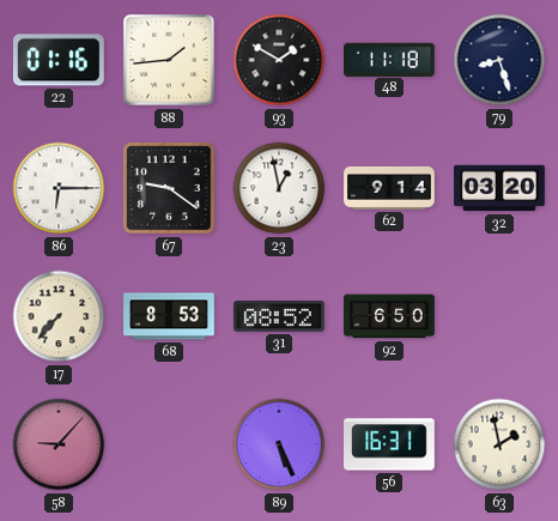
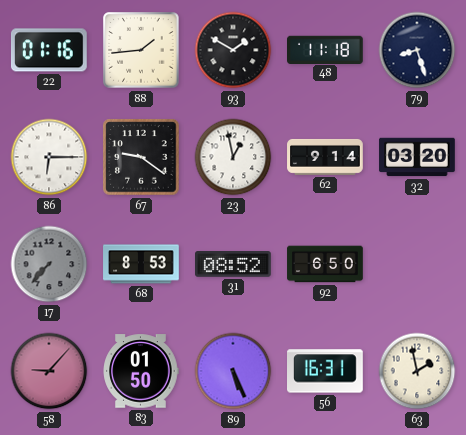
17 dial: cream -> grey (49, 264)
83: none -> 01:50 (141, 371)
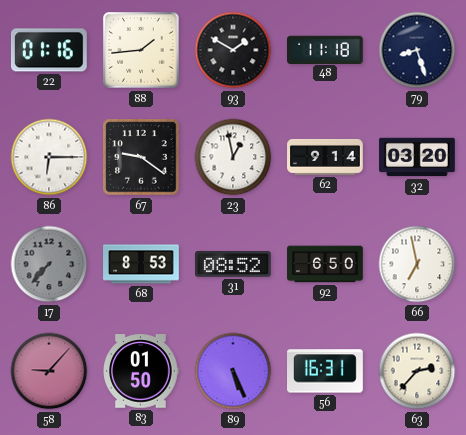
66: none -> 6:58 (417, 264)
63: 1:58 -> 2:37 (417, 371)
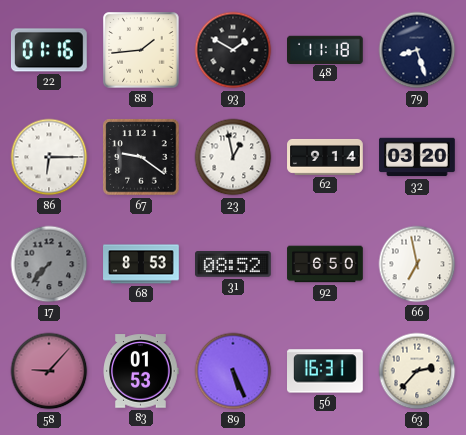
83: 01:50 -> 01:53 (141, 371)
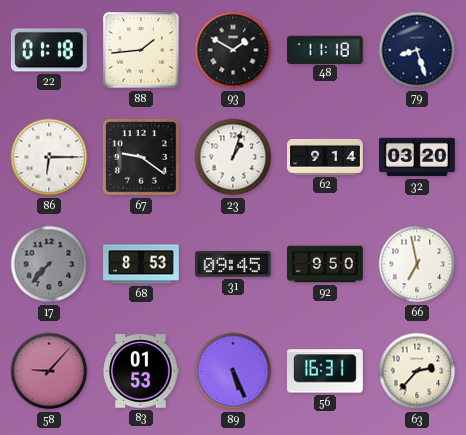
22: 01:16 -> 01:18 (49, 50)
23: 12:58 -> 1:03 (233, 157)
31: 08:52 -> 09:45 (234, 264)
92: 6:50 -> 9:50 (325, 264)
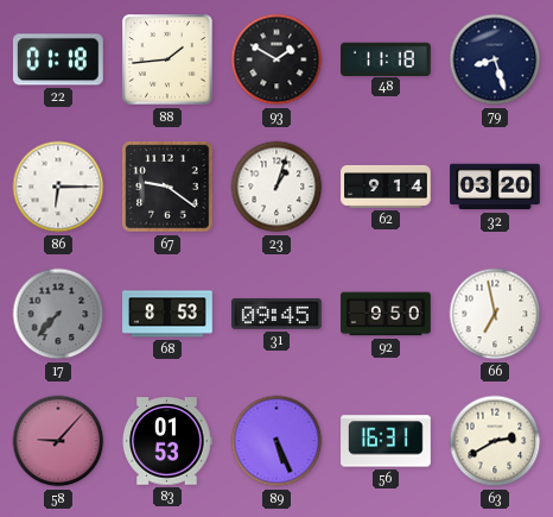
63: 2:37 -> 2:40 (495, 441)
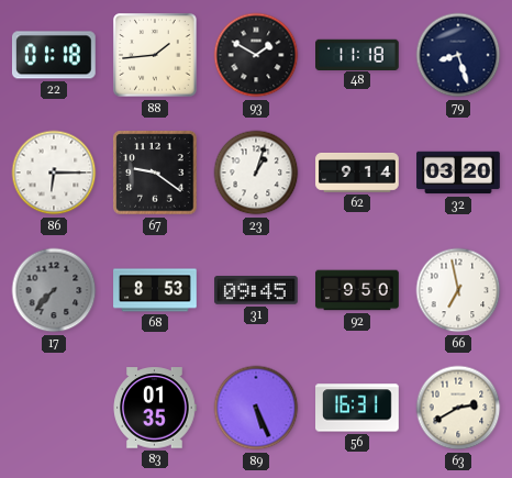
58: 9:07 -> none (58, 441)
83: 01:53 -> 01:35 (155, 408)
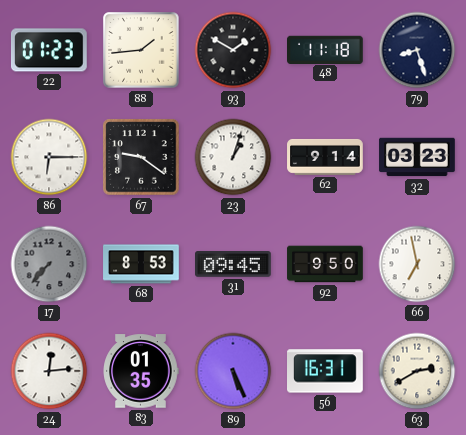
22: 01:18 -> 01:23 (49, 50)
32: 03:20 -> 03:23 (417, 157)
24: none -> 12:14 (49, 371)
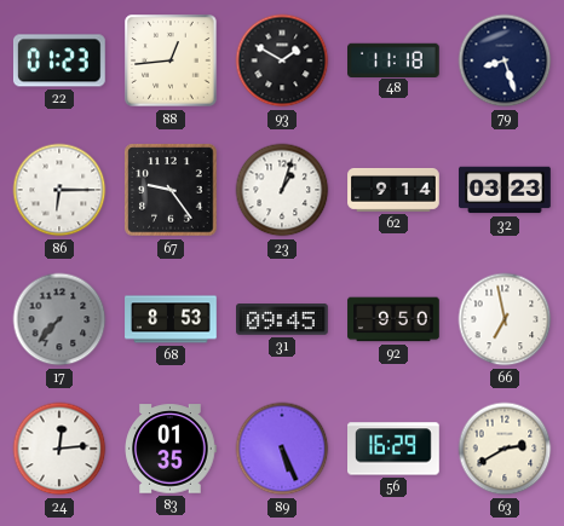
88: 1:44 -> 12:44 (171, 60)
67: 9:21 -> 9:24 (171, 190)
56: 16:31 -> 16:29 (395, 449)
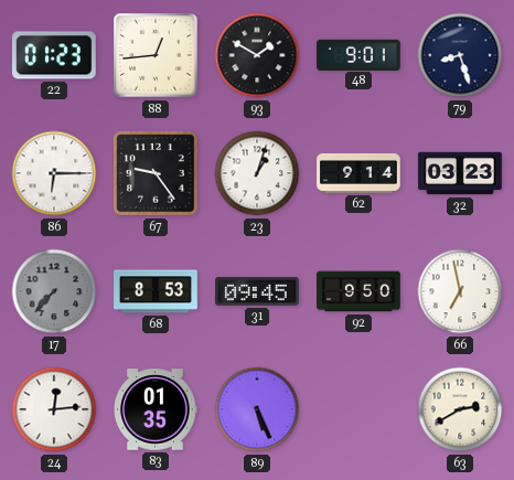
48: 11:18 -> 9:01 (360, 54)
56: 16:29 -> none (395, 449)
